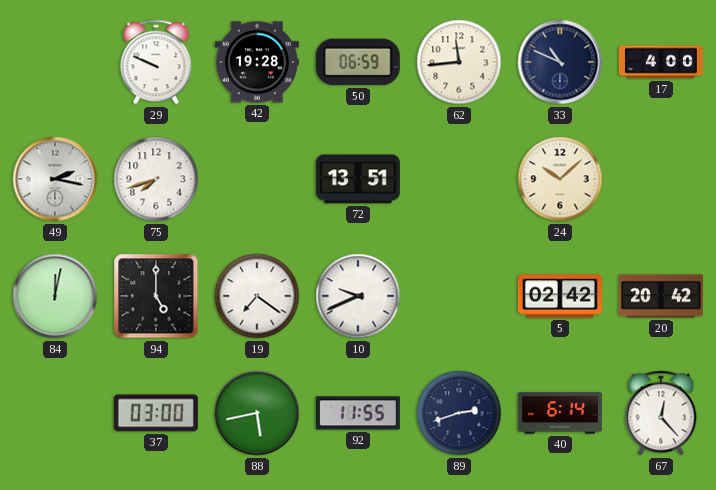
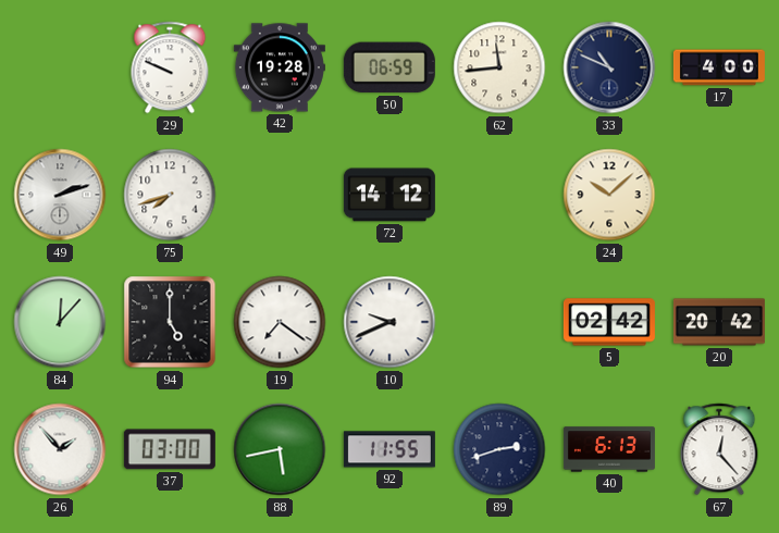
49: 2:17 -> 2:12 (60, 195)
72: 13:51 -> 14:12 (389, 195)
84: 12:02 -> 12:07 (60, 322)
26: none -> 1:53 (60, 449)
40: 6:14 -> 6:13 (609, 449)
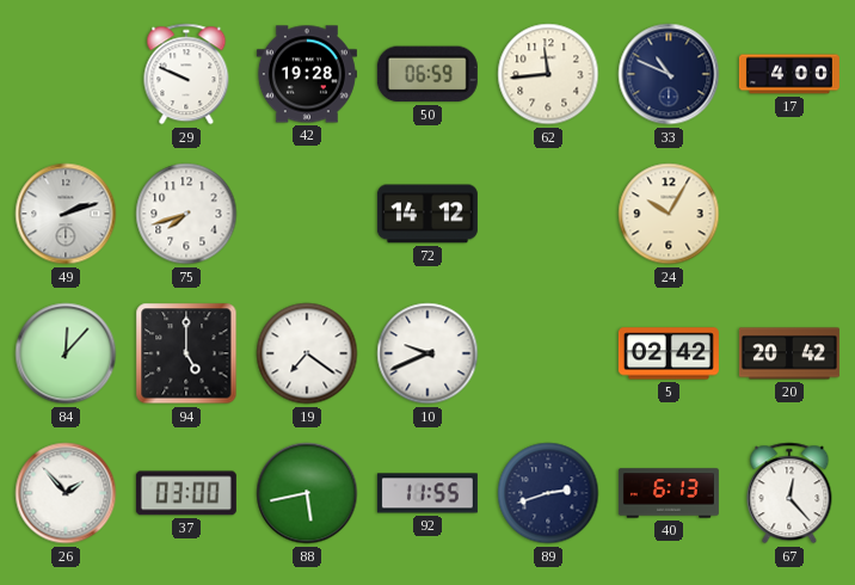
24: 10:08 -> 10:05 (669, 214)
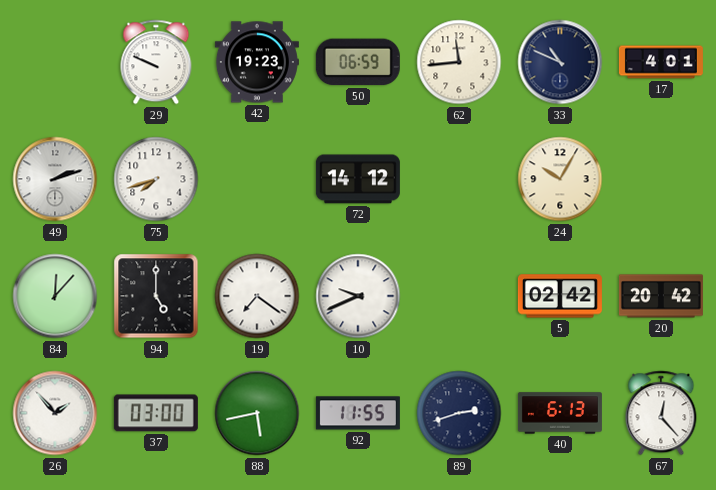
42: 19:28 -> 19:23 (257, 62)
17: 4:00 -> 4:01 (661, 62)
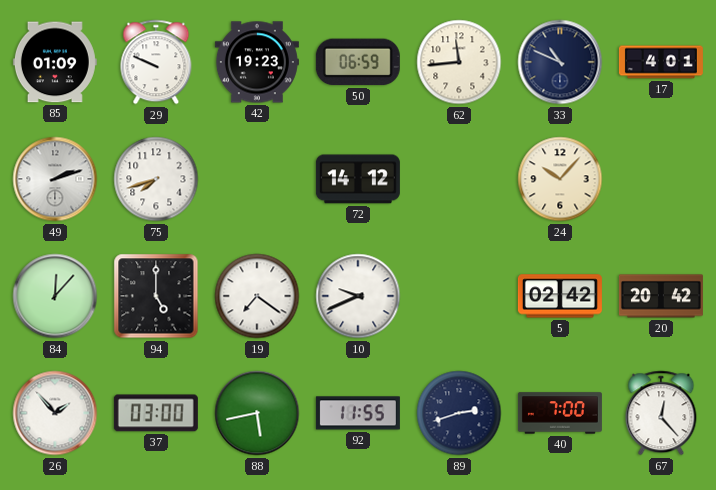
85: none -> 01:09 (55, 62)
24: 10:05 -> 10:07 (560, 179)
40: 6:13 -> 7:00 (560, 413)
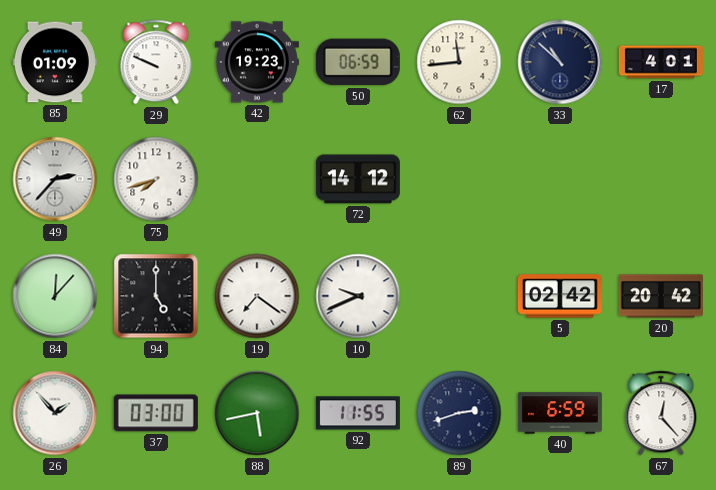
33: 10:49 -> 10:52 (560, 62)
49: 2:12 -> 2:37 (55, 179)
24: 10:07 -> none (560, 179)
40: 7:00 -> 6:59 (560, 413)
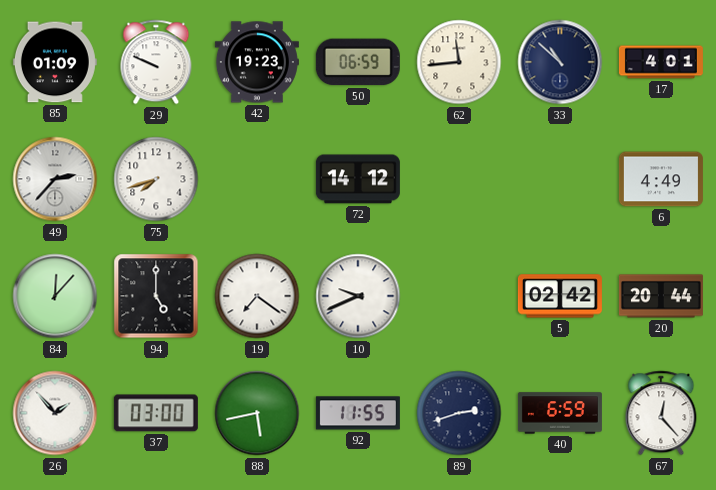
6: none -> 4:49 (661, 179)
20: 20:42 -> 20:44 (661, 296)
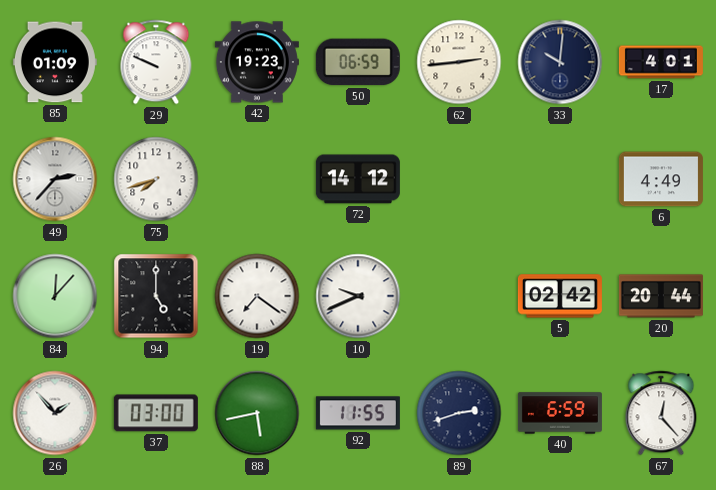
62: 11:44 -> 2:44 (459, 62)
33: 10:52 -> 10:01 (560, 62)
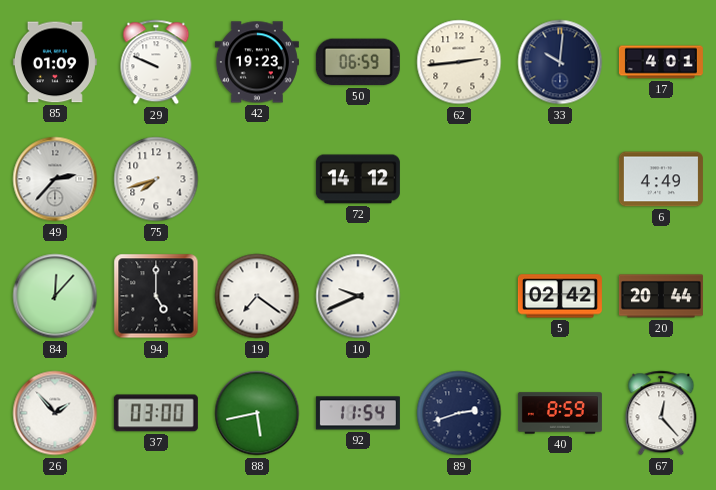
92: 11:55 -> 11:54 (358, 413)
40: 6:59 -> 8:59 (560, 413)
